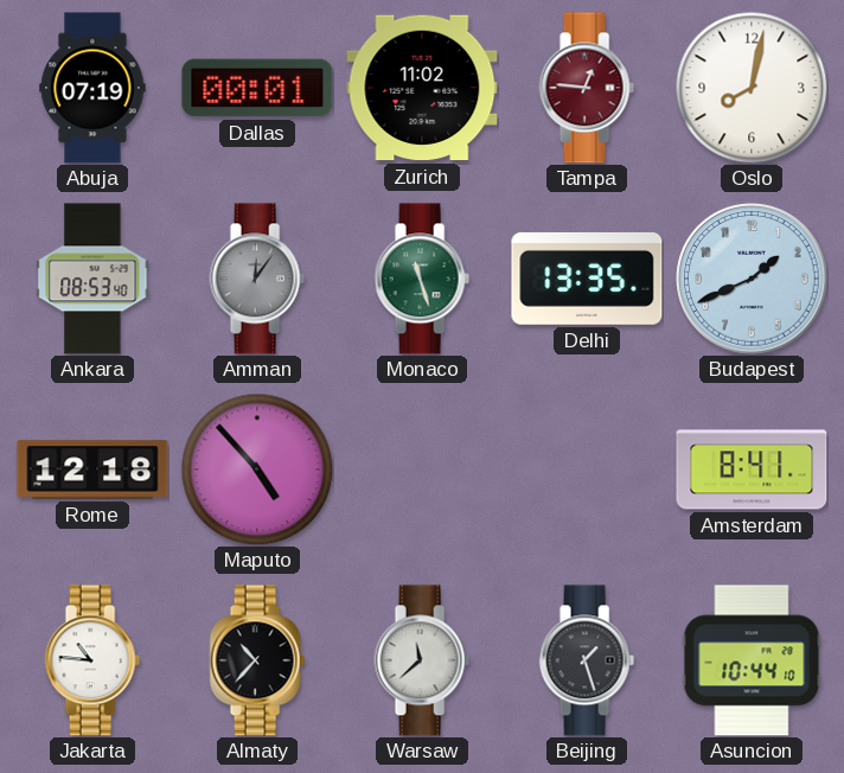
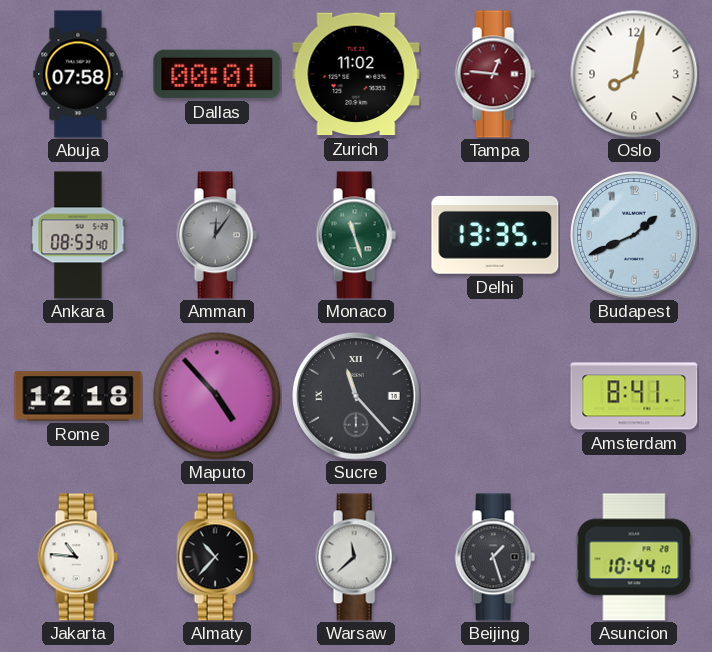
Abuja: 07:19 -> 07:58 (78, 74)
Sucre: none -> 11:23 (356, 396)
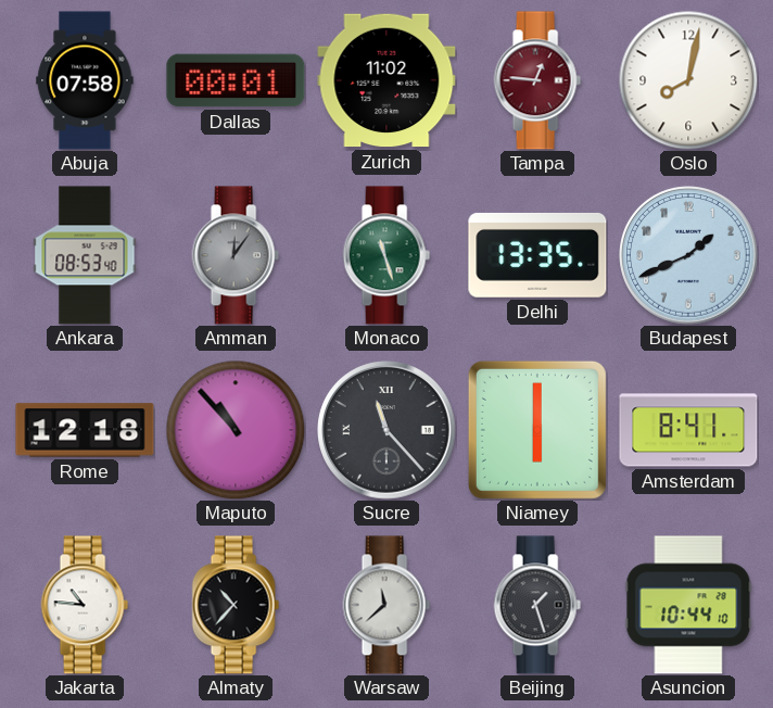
Maputo: 4:53 -> 10:53 (236, 430)
Niamey: none -> 6:00 (537, 430)
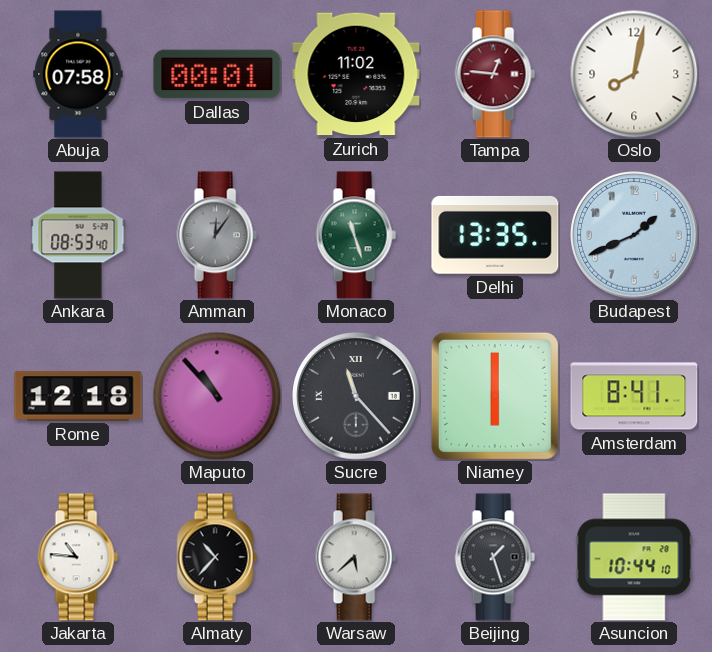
Warsaw: 11:38 -> 5:38 (356, 557)
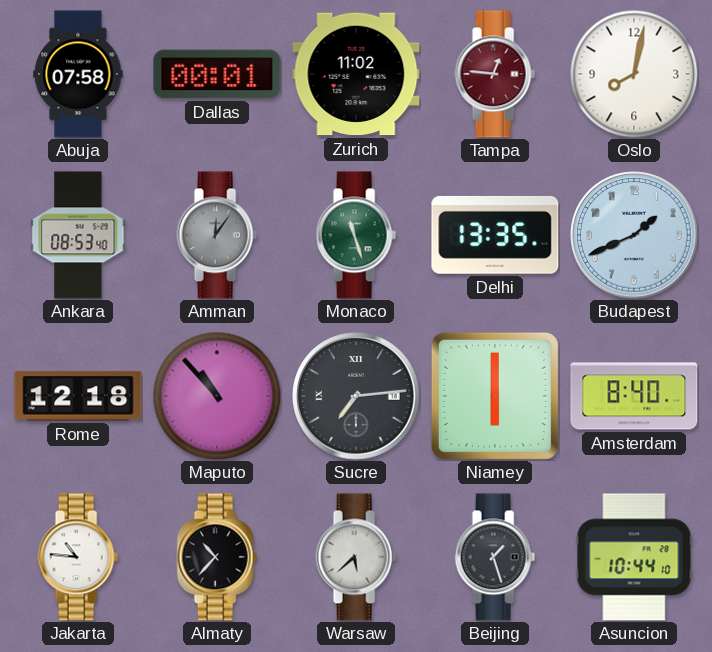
Sucre: 11:23 -> 7:14 (356, 396)
Amsterdam: 8:41 -> 8:40 (634, 396)
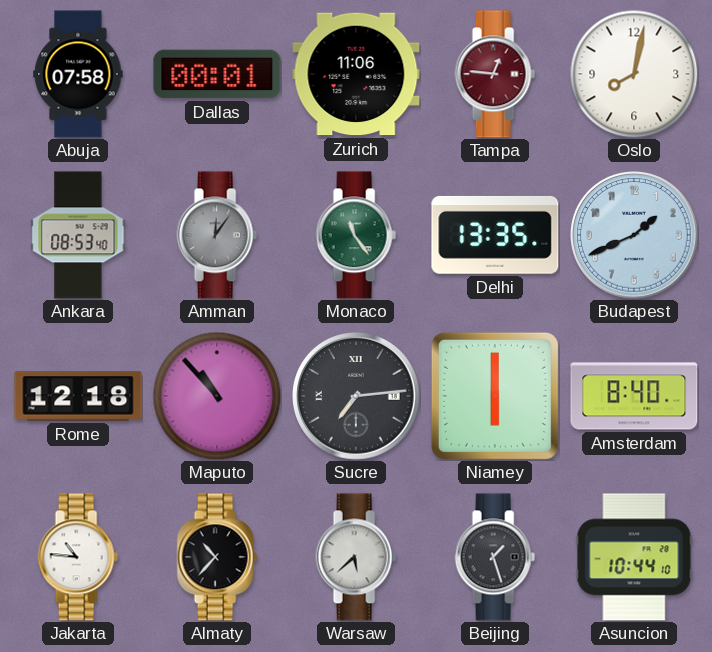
Zurich: 11:02 -> 11:06 (356, 74)
Monaco: 11:27 -> 11:24 (356, 235)
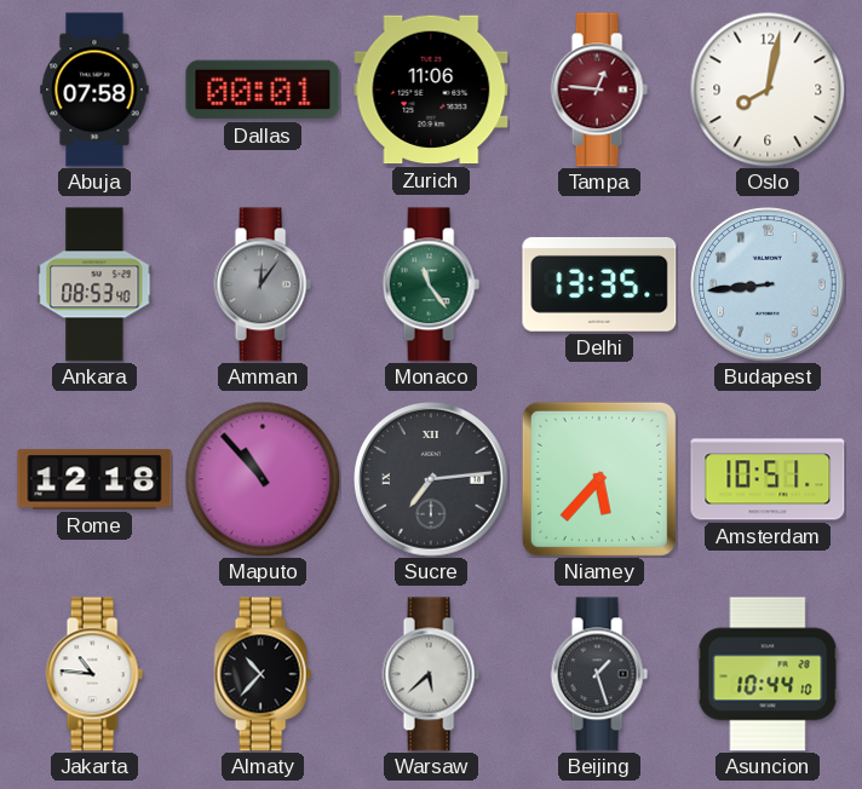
Budapest: 1:41 -> 8:44 (768, 284)
Niamey: 6:00 -> 5:37 (599, 479)
Amsterdam: 8:40 -> 10:51 (768, 479)
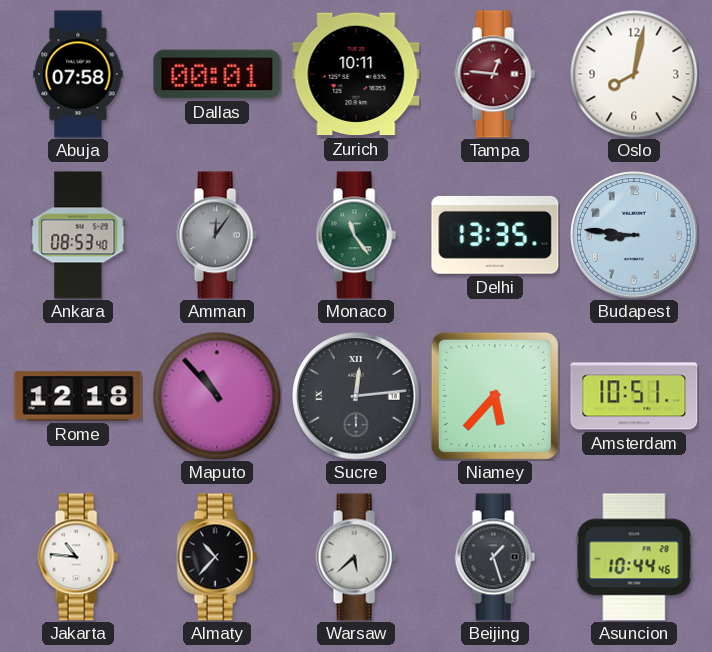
Zurich: 11:06 -> 10:11 (356, 74)
Budapest: 8:44 -> 8:46 (634, 235)
Sucre: 7:14 -> 12:14 (356, 396)
Asuncion: 10:44:10 -> 10:44:46 (634, 557)
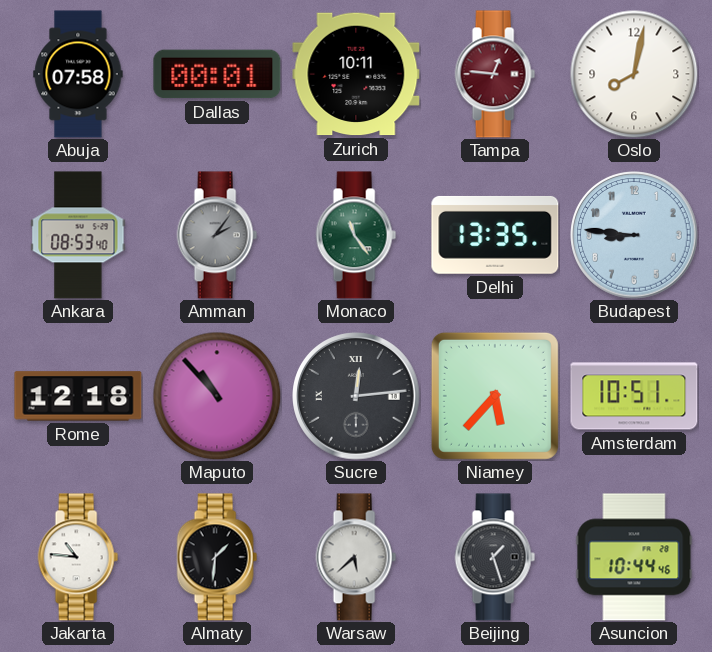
Amman: 12:06 -> 2:06 (217, 235)
Almaty: 10:37 -> 1:31 (217, 557)
